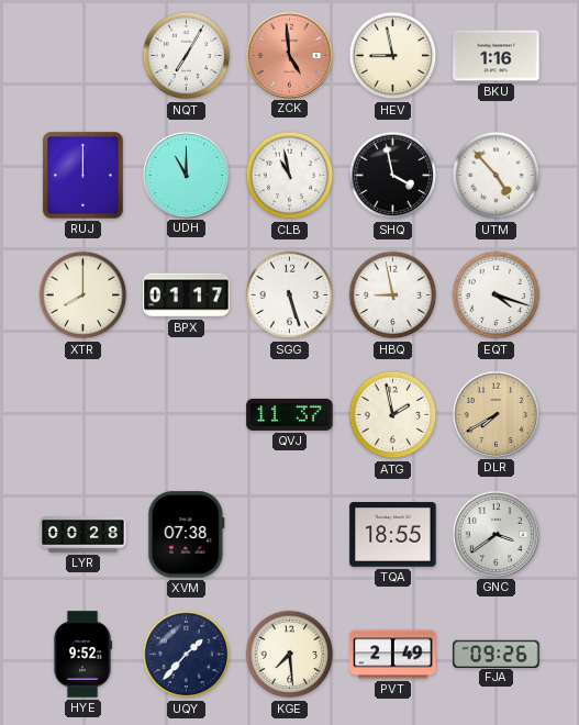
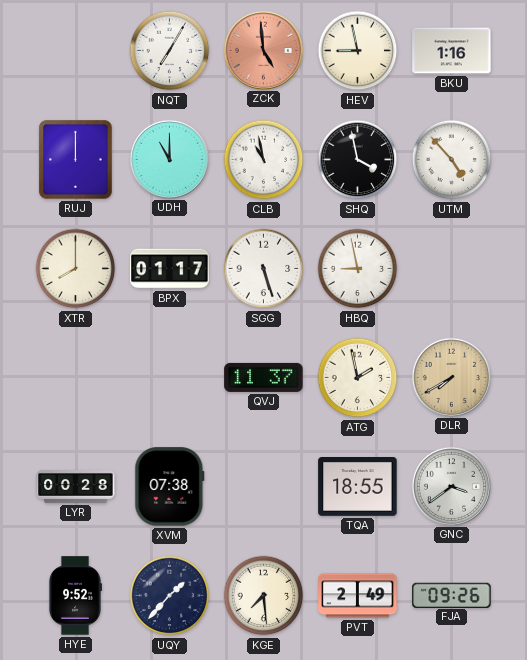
EQT: 4:18 -> none (497, 295)
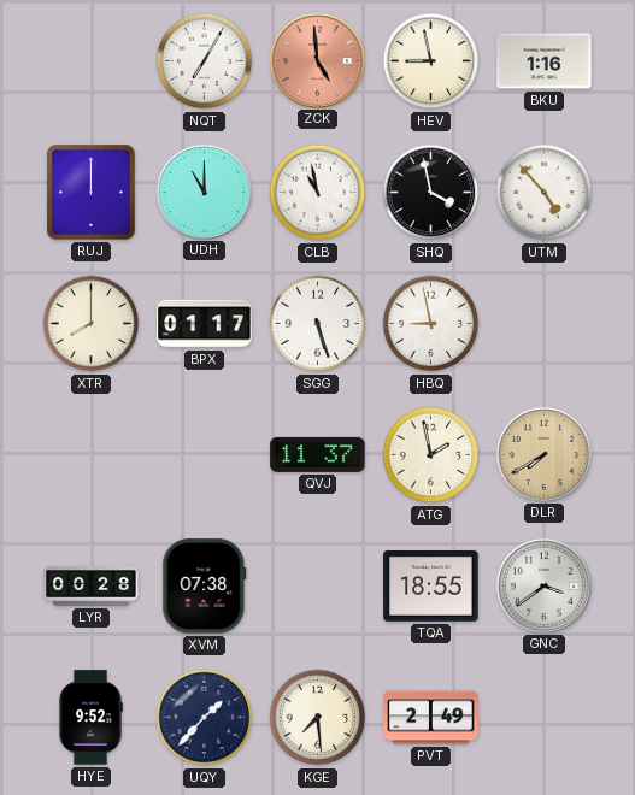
FJA: 09:26 -> none (452, 595)
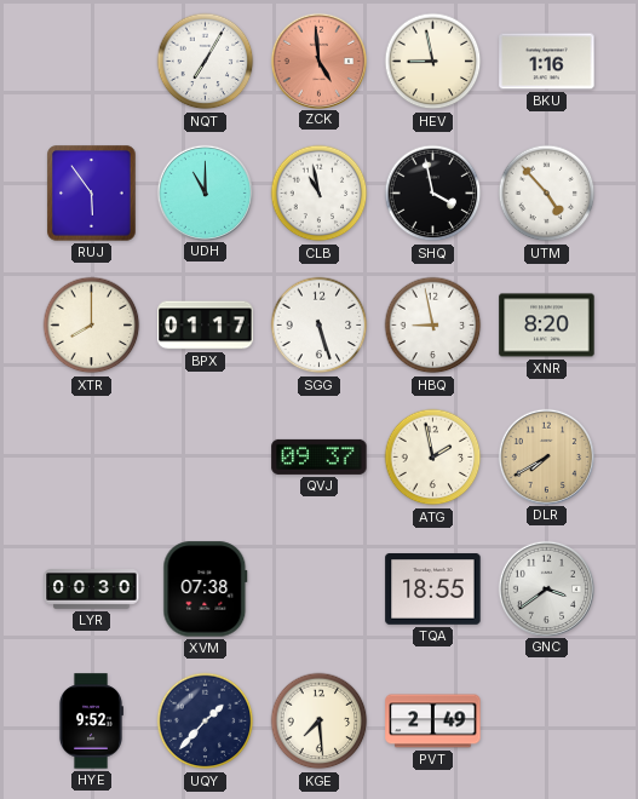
RUJ: 12:00 -> 5:54 (92, 194)
XNR: none -> 8:20 (547, 326)
QVJ: 11:37 -> 09:37 (320, 456)
LYR: 00:28 -> 00:30 (92, 590)
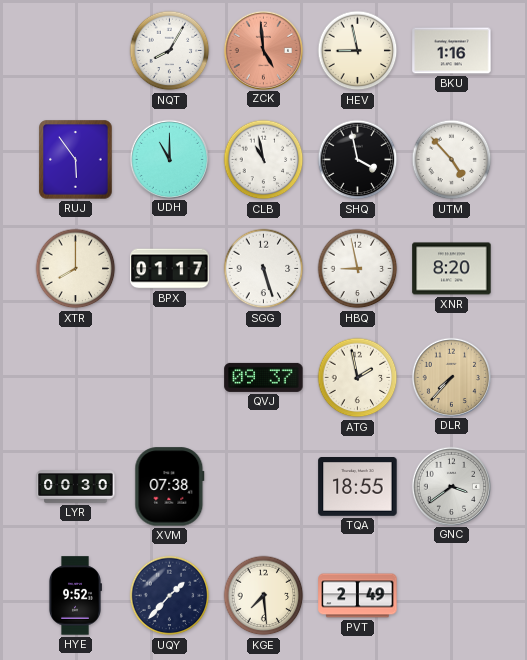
NQT: 7:05 -> 8:05 (170, 51)
DLR: 7:40 -> 7:37 (451, 377)
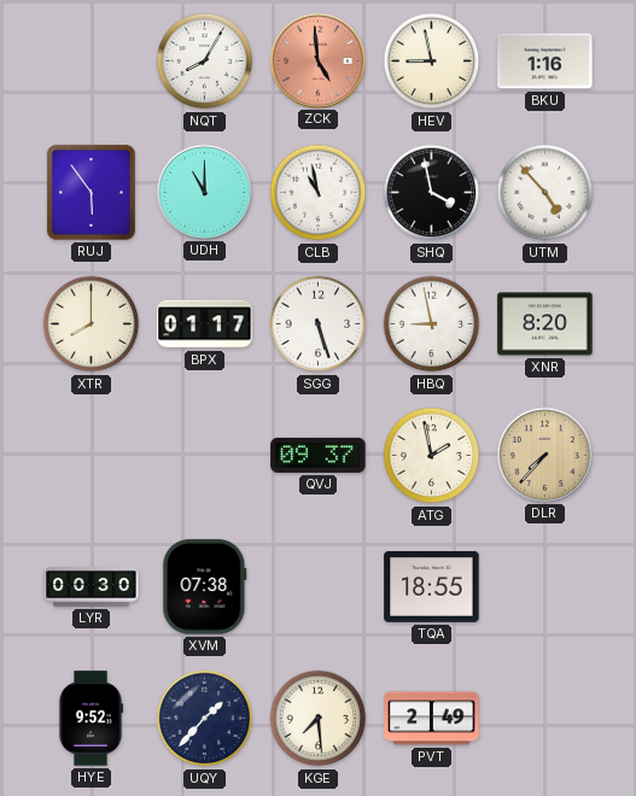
GNC: 3:39 -> none (451, 486)
